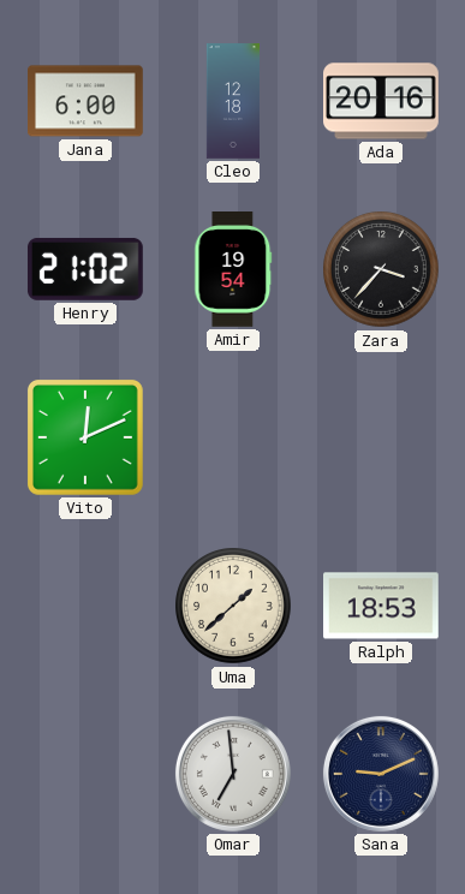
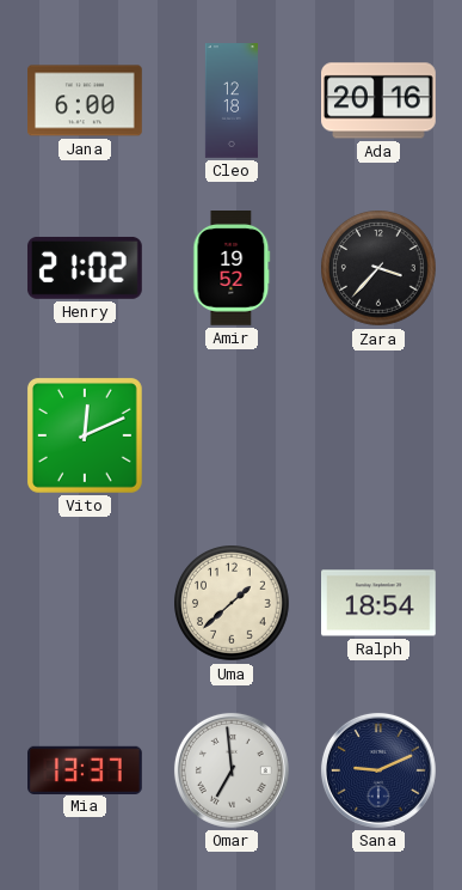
Amir: 19:54 -> 19:52 (232, 269)
Ralph: 18:53 -> 18:54 (380, 603)
Mia: none -> 13:37 (86, 769)
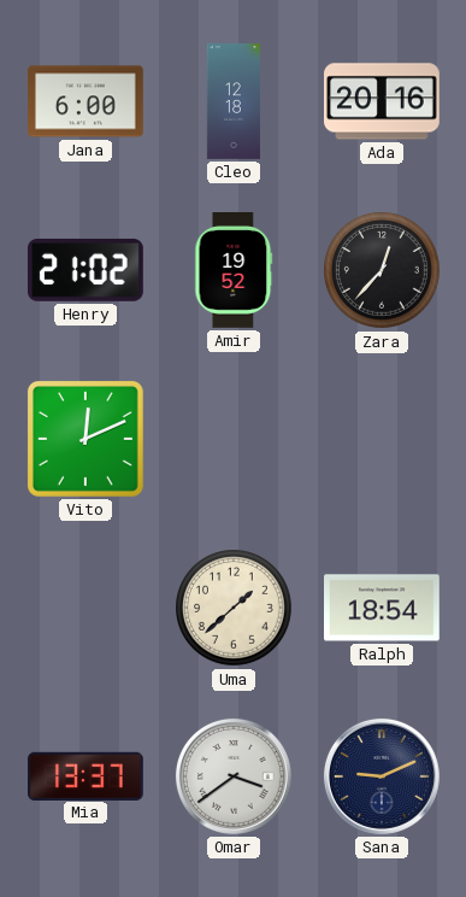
Zara: 3:37 -> 12:37 (382, 270)
Omar: 6:59 -> 3:39 (234, 776)
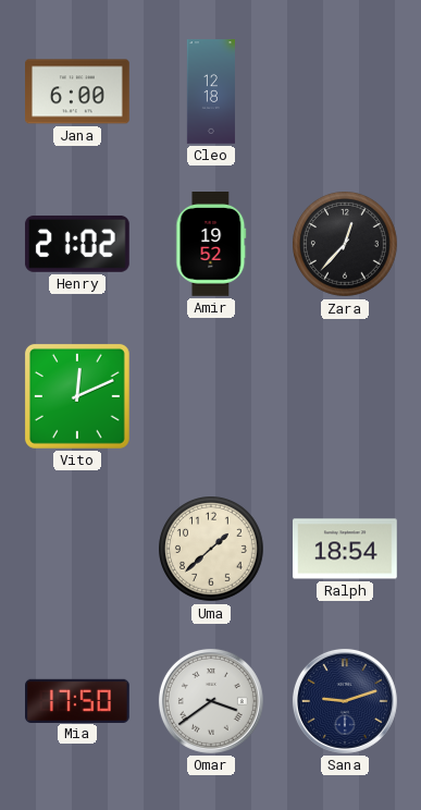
Ada: 20:16 -> none (383, 101)
Mia: 13:37 -> 17:50 (78, 700)
Sana: 9:11 -> 9:12 (345, 701)
